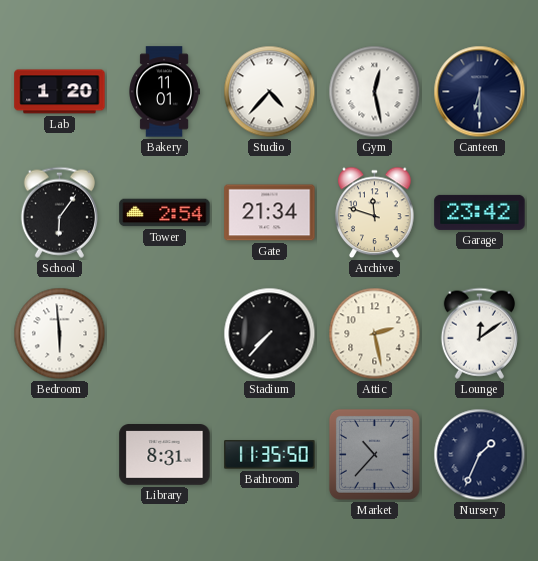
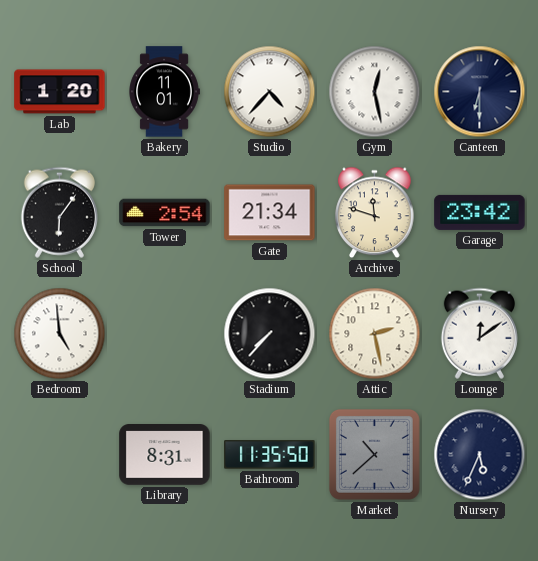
Bedroom: 5:59 -> 4:59 (60, 334)
Market: 10:37 -> 10:38 (374, 454)
Nursery: 1:34 -> 5:34 (480, 455)
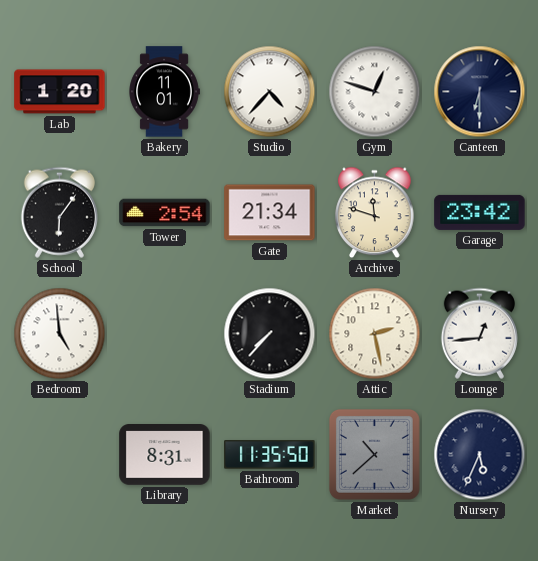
Gym: 12:28 -> 12:48 (375, 92)
Lounge: 12:09 -> 12:44 (479, 333)
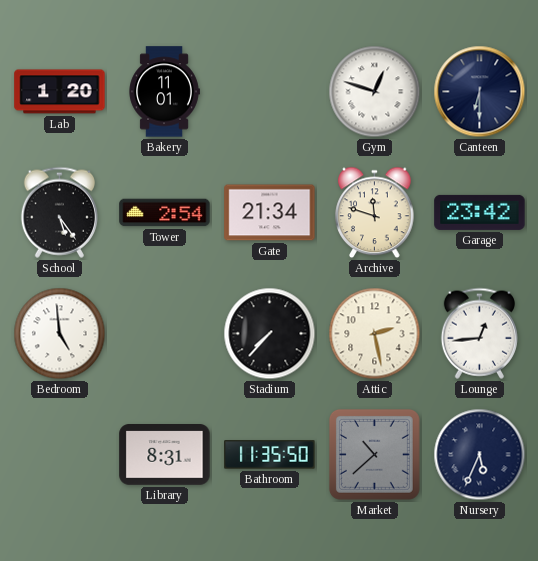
Studio: 4:37 -> none (270, 92)
School: 6:06 -> 5:24 (59, 212)
